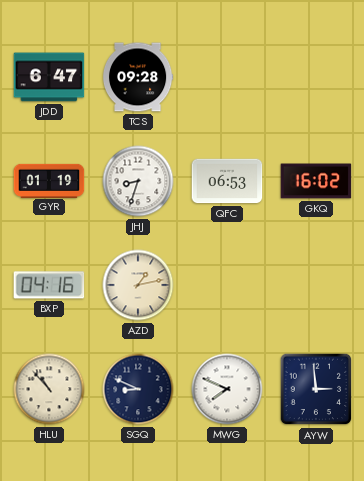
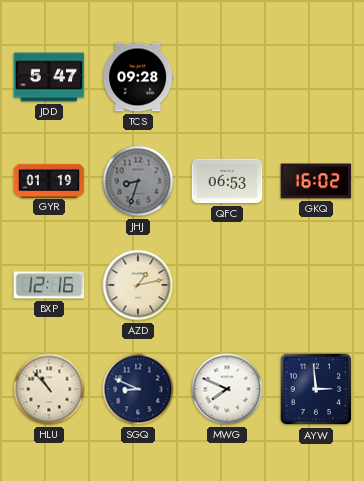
JDD: 6:47 -> 5:47 (49, 77)
JHJ dial: white -> grey (138, 181)
BXP: 04:16 -> 12:16 (49, 285)
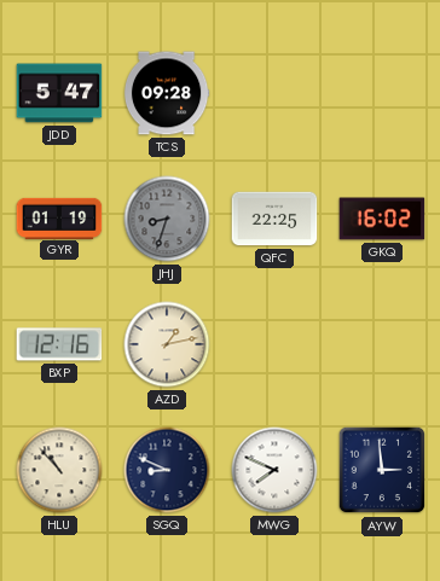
QFC: 06:53 -> 22:25 (274, 219)
